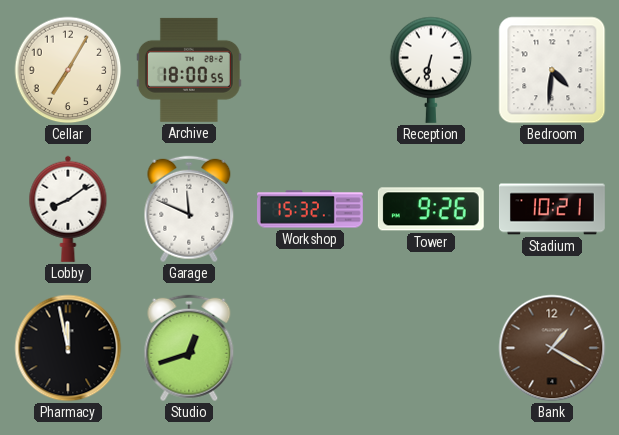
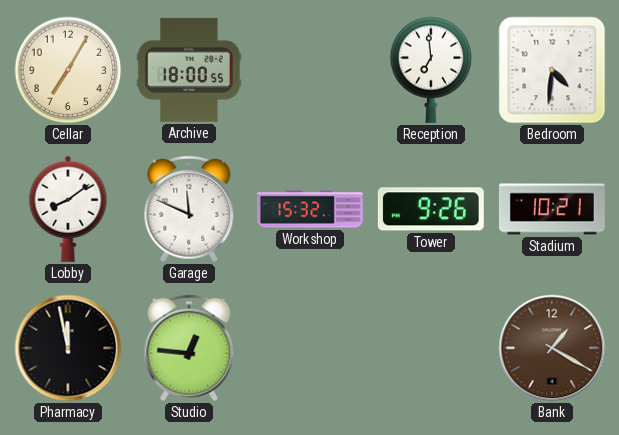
Reception: 6:32 -> 6:59 (431, 70)
Studio: 12:42 -> 12:46 (189, 348)
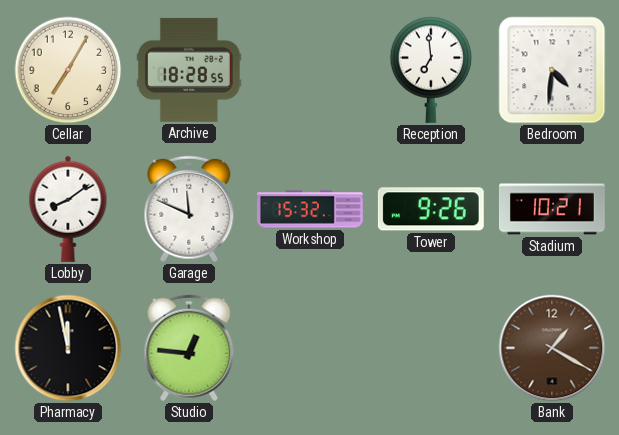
Archive: 18:00 -> 18:28 (189, 70)
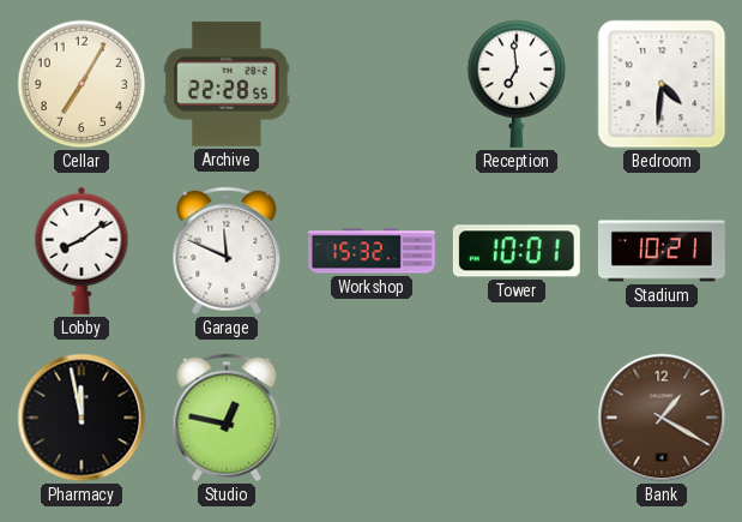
Archive: 18:28 -> 22:28 (227, 84)
Tower: 9:26 -> 10:01 (517, 251)
Studio: 12:46 -> 12:47 (227, 418)
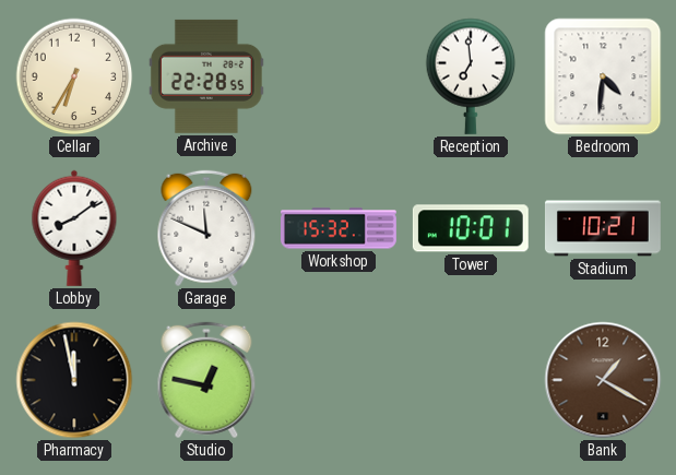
Cellar: 7:05 -> 6:35 (74, 76)
